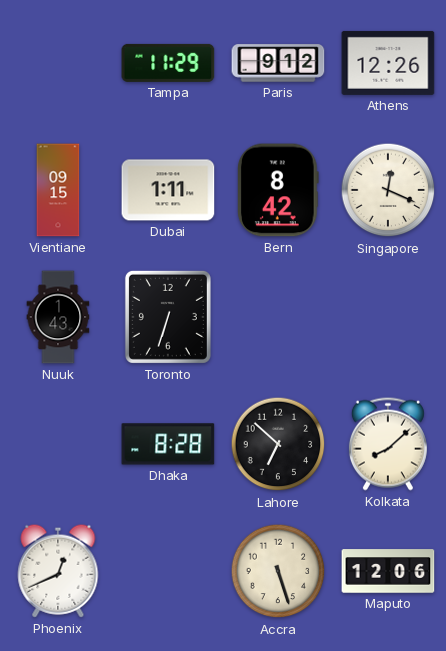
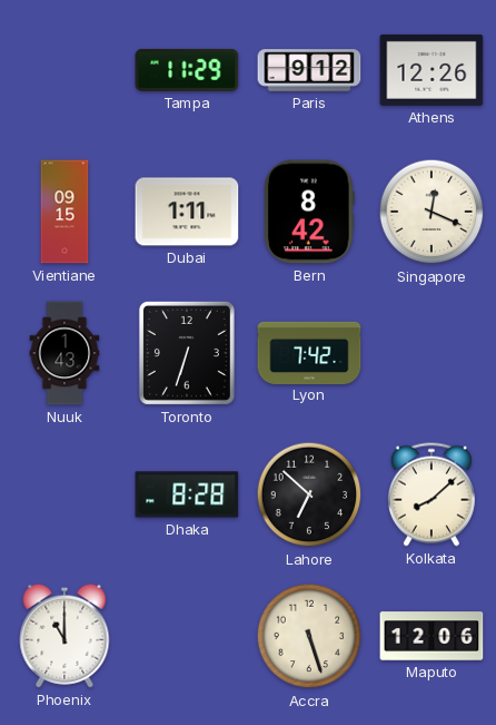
Lyon: none -> 7:42 (309, 352)
Phoenix: 12:41 -> 11:00 (65, 636)
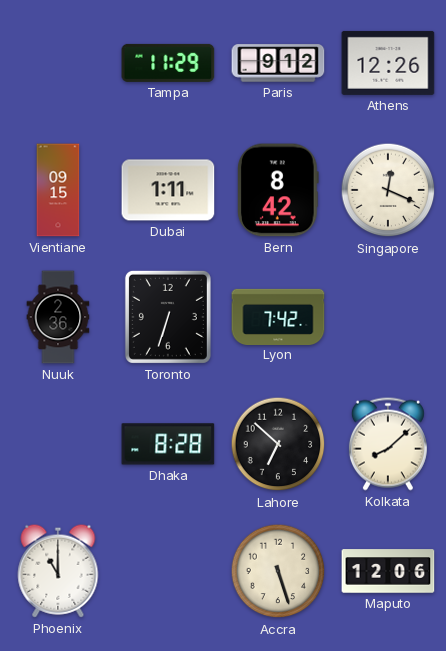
Nuuk: 1:43 -> 2:36 (58, 317)
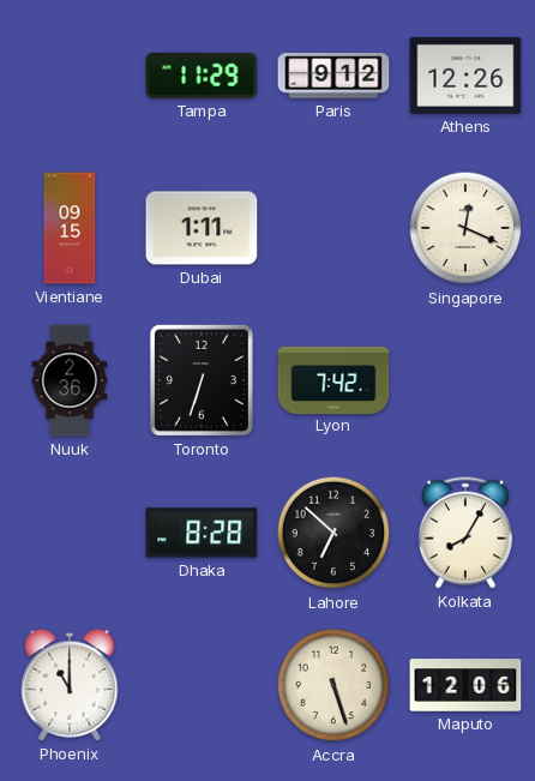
Bern: 8:42 -> none (279, 190)
Kolkata: 8:08 -> 8:05 (465, 533)
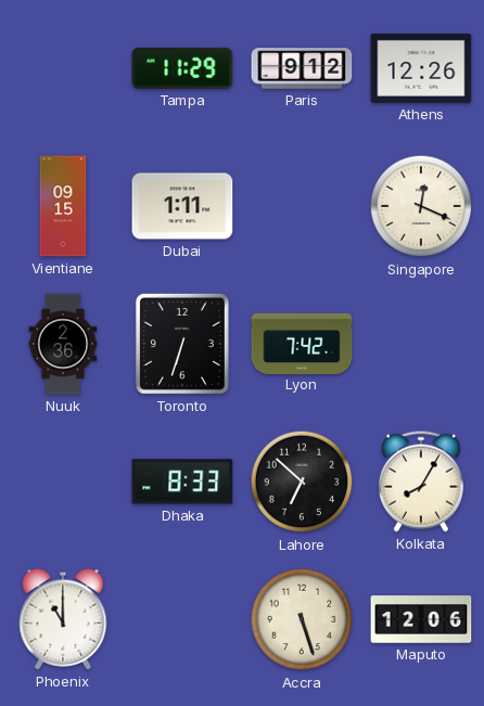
Dhaka: 8:28 -> 8:33 (182, 482)
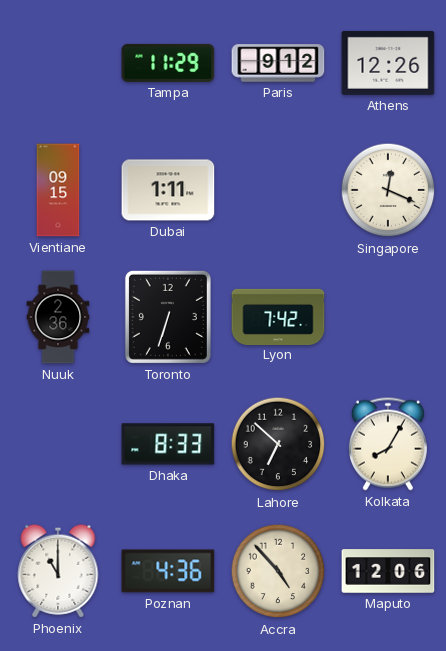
Poznan: none -> 4:36 (168, 571)
Accra: 5:27 -> 4:53 (278, 571)
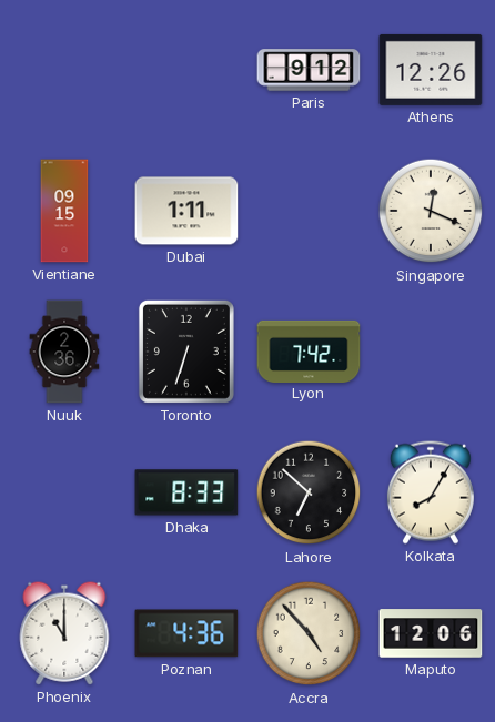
Tampa: 11:29 -> none (168, 63)
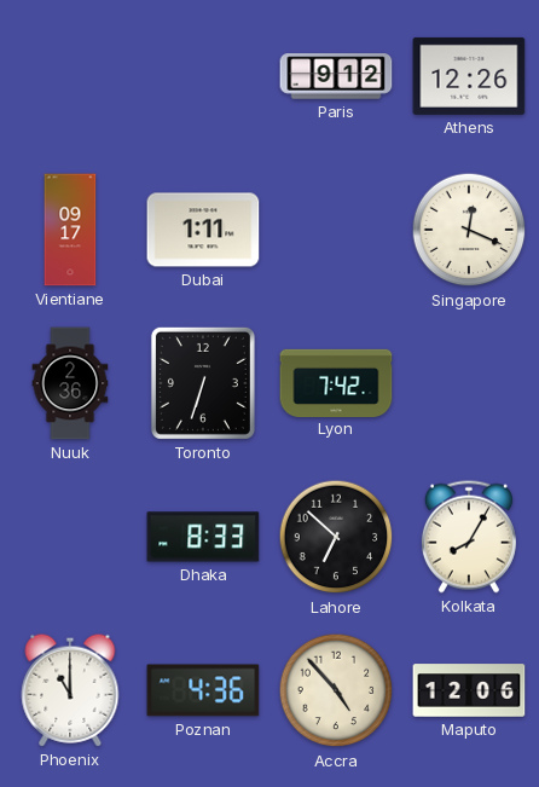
Vientiane: 09:15 -> 09:17 (70, 230)
